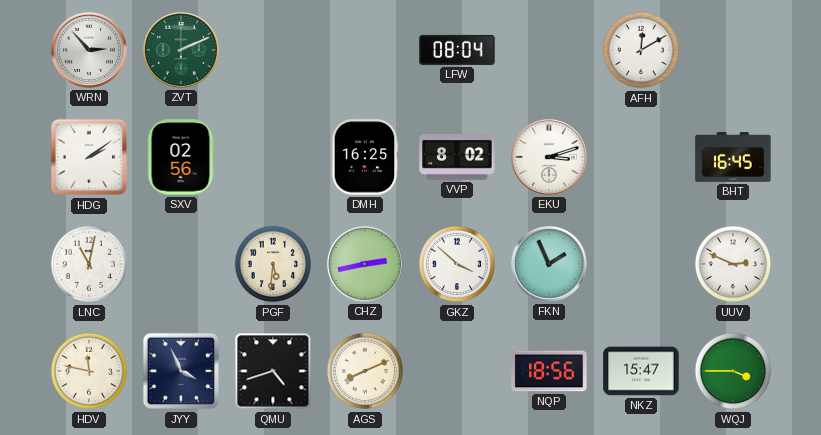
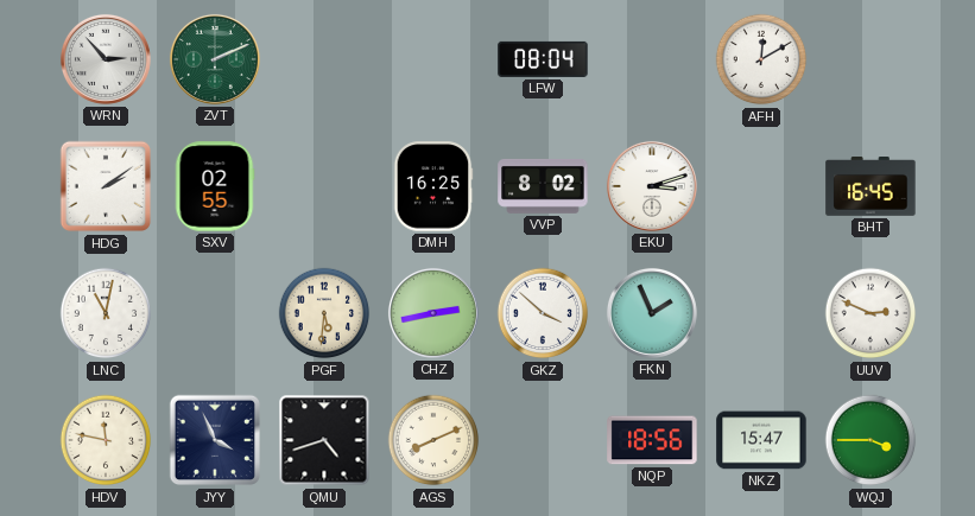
SXV: 02:56 -> 02:55 (215, 186)
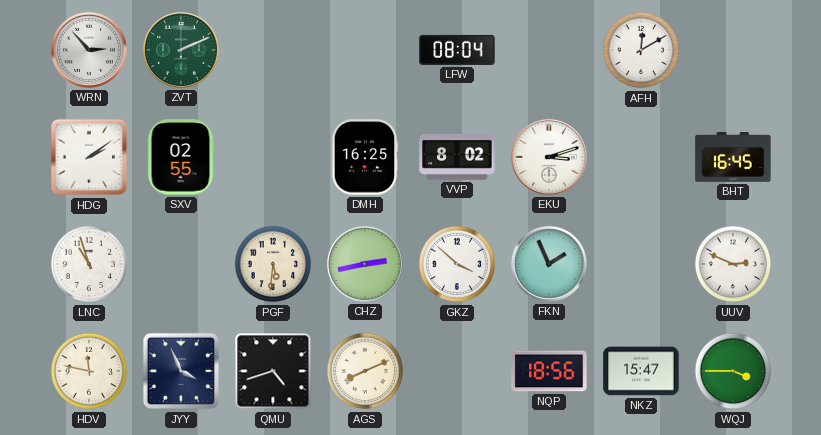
LNC: 11:02 -> 10:57 (89, 264)
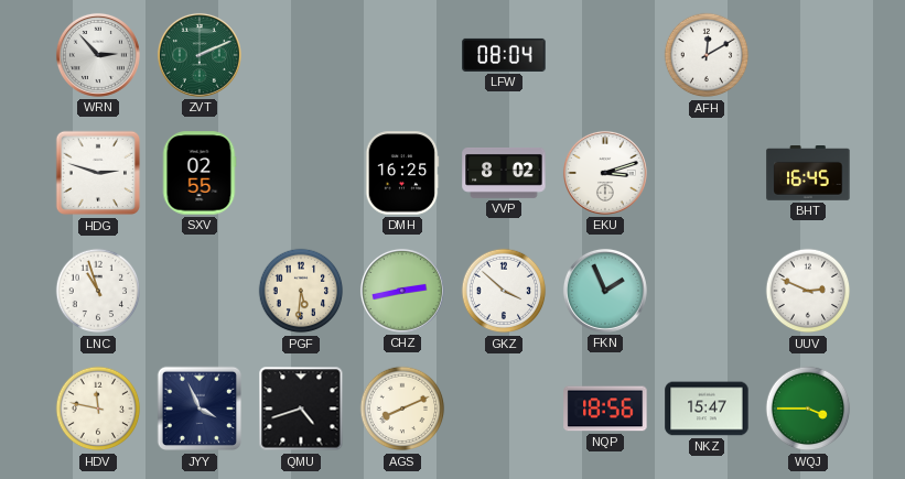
HDG: 2:09 -> 2:48 (98, 173)
